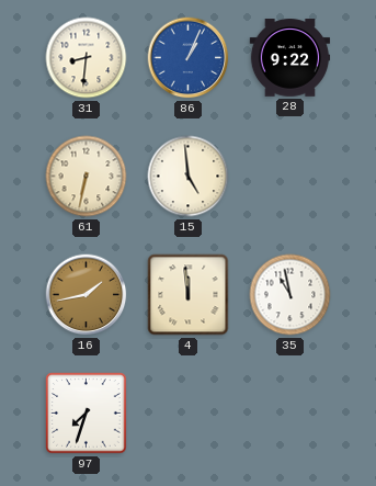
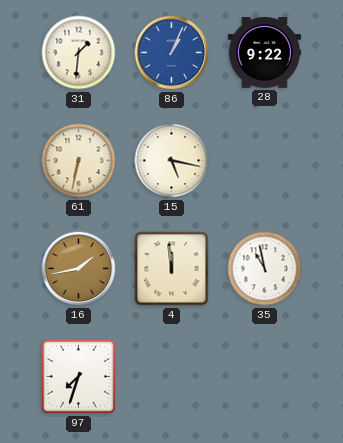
31: 8:31 -> 1:31 (79, 53)
15: 4:59 -> 5:17 (172, 161)
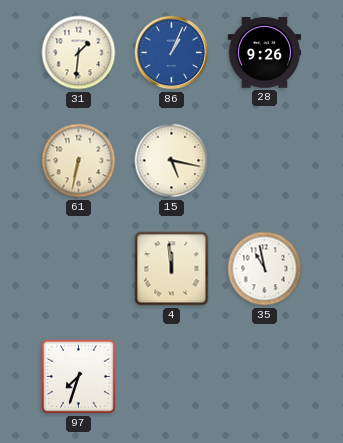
28: 9:22 -> 9:26 (265, 53)
16: 1:43 -> none (79, 269)
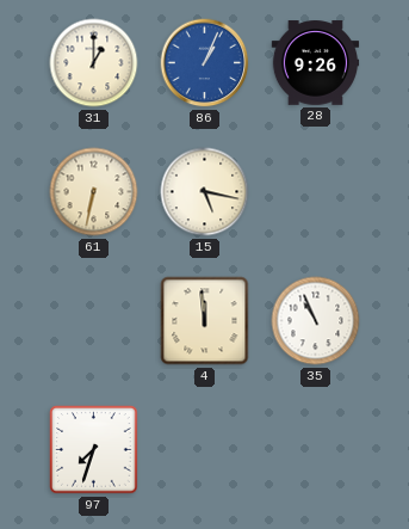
31: 1:31 -> 1:00 (94, 63)
35: 10:58 -> 10:56 (316, 321)
